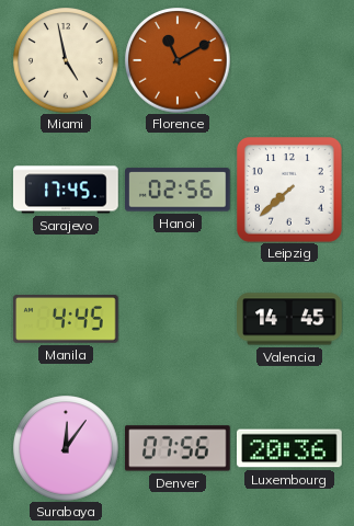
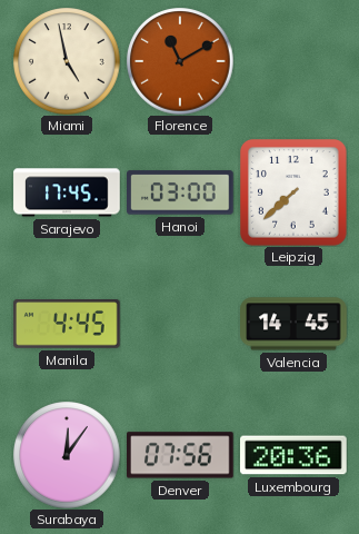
Hanoi: 02:56 -> 03:00 (181, 192)
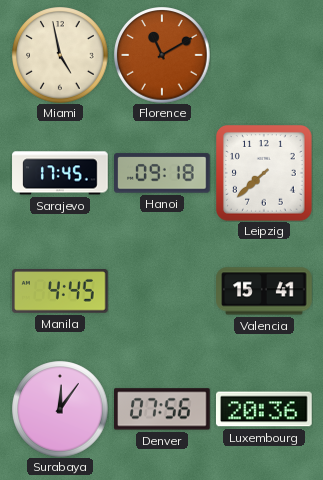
Hanoi: 03:00 -> 09:18 (163, 173)
Valencia: 14:45 -> 15:41 (264, 291)
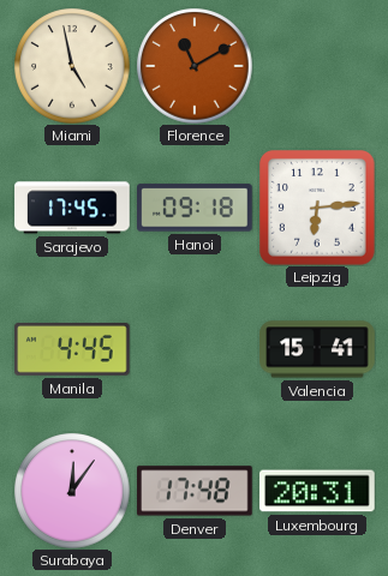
Leipzig: 7:38 -> 6:14 (318, 209)
Denver: 07:56 -> 17:48 (196, 491)
Luxembourg: 20:36 -> 20:31 (318, 491)
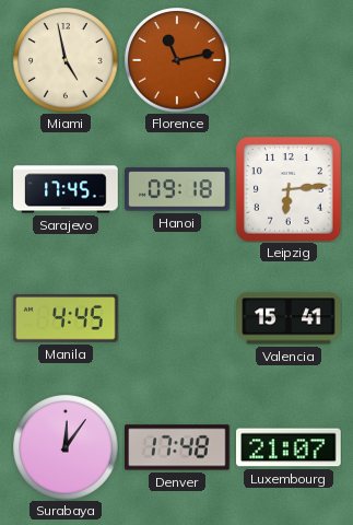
Florence: 11:10 -> 11:13 (177, 60)
Luxembourg: 20:31 -> 21:07 (290, 447)
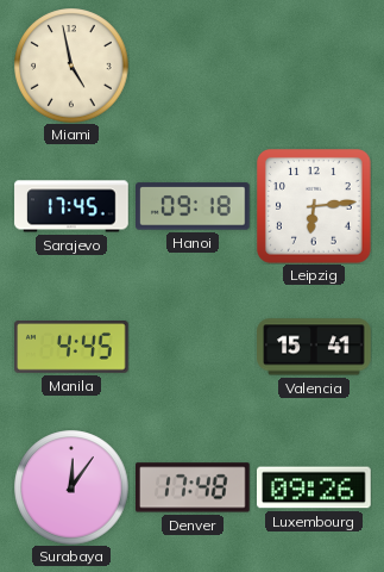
Florence: 11:13 -> none (177, 60)
Luxembourg: 21:07 -> 09:26 (315, 487)
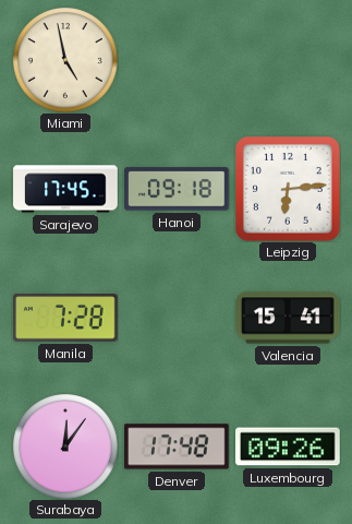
Manila: 4:45 -> 7:28 (65, 319)
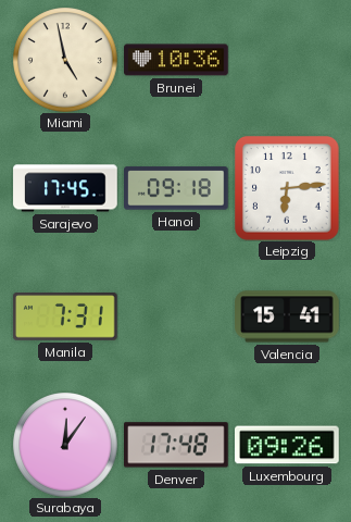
Brunei: none -> 10:36 (176, 60)
Manila: 7:28 -> 7:31 (65, 318)
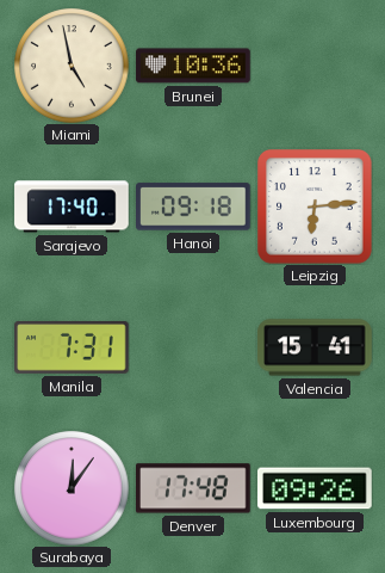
Sarajevo: 17:45 -> 17:40 (72, 207)
